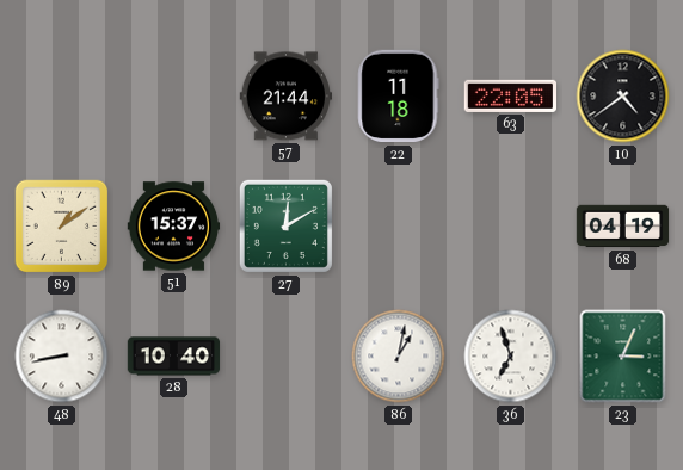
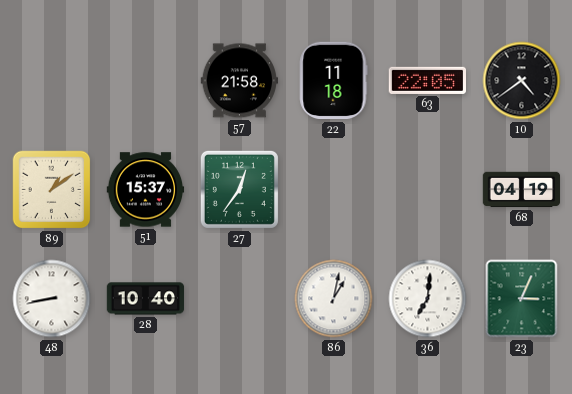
57: 21:44 -> 21:58 (240, 81)
27: 12:10 -> 12:36 (239, 189)
36: 6:57 -> 7:01 (428, 299)
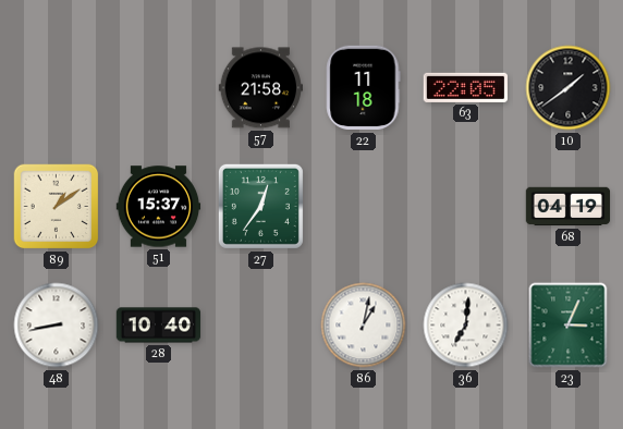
10: 4:39 -> 1:39 (569, 88)
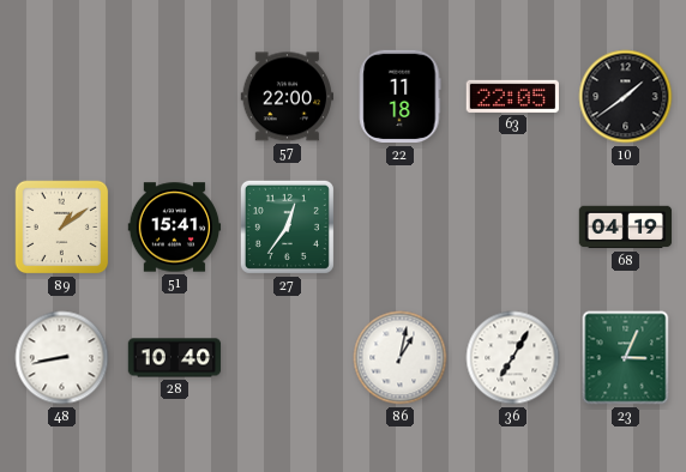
57: 21:58 -> 22:00 (288, 97)
51: 15:37 -> 15:41 (175, 228)
36: 7:01 -> 7:05 (513, 358)
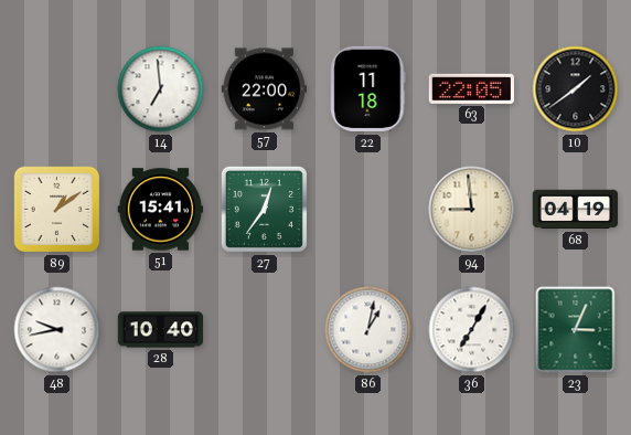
14: none -> 6:59 (161, 89)
94: none -> 8:59 (472, 210)
48: 8:43 -> 9:43 (57, 330)
